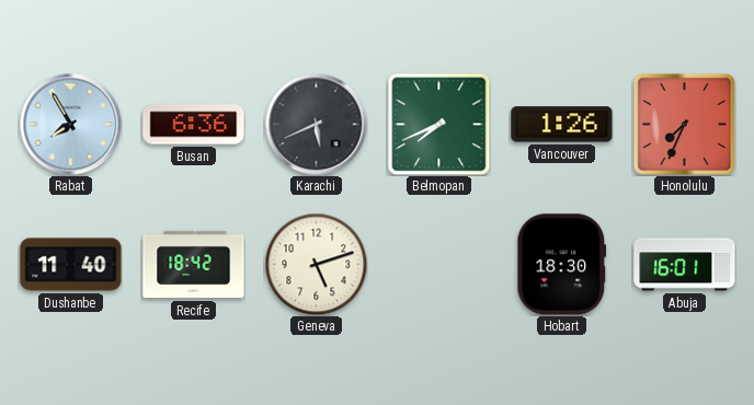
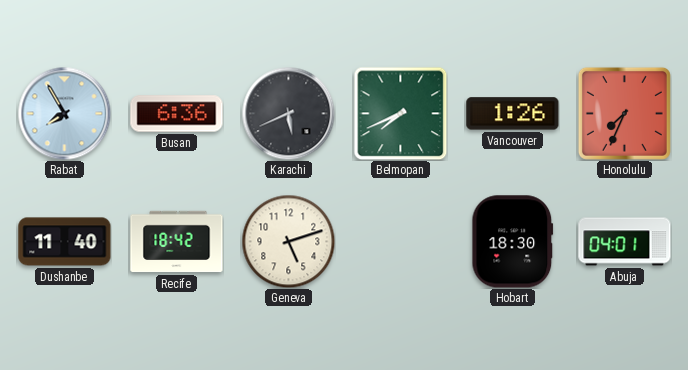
Abuja: 16:01 -> 04:01 (625, 242)
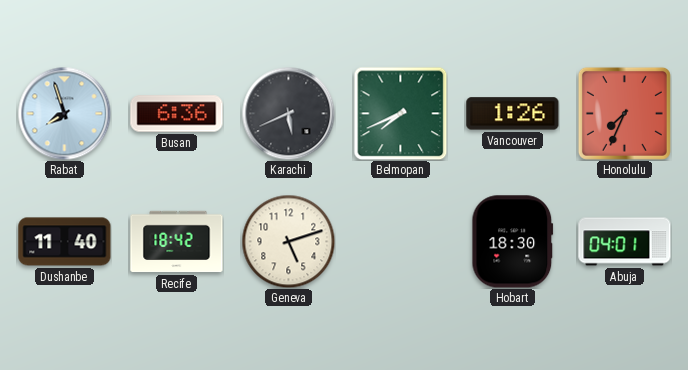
Rabat: 7:55 -> 7:57 (64, 113)
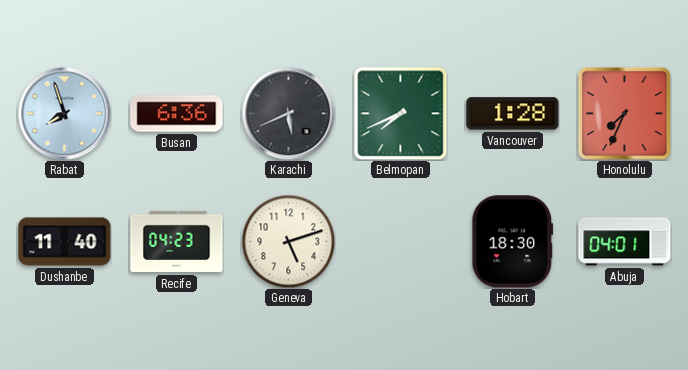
Vancouver: 1:26 -> 1:28 (513, 114)
Recife: 18:42 -> 04:23 (177, 242)
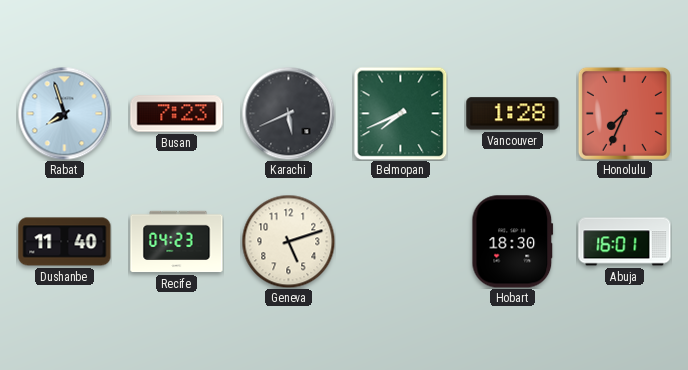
Busan: 6:36 -> 7:23 (177, 114)
Abuja: 04:01 -> 16:01 (625, 242)
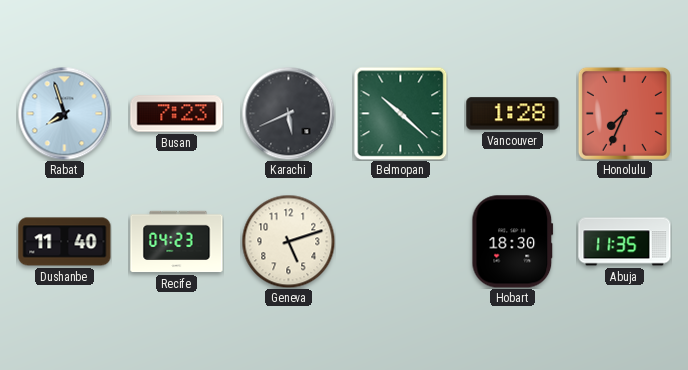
Belmopan: 7:41 -> 10:22 (400, 113)
Abuja: 16:01 -> 11:35 (625, 242)
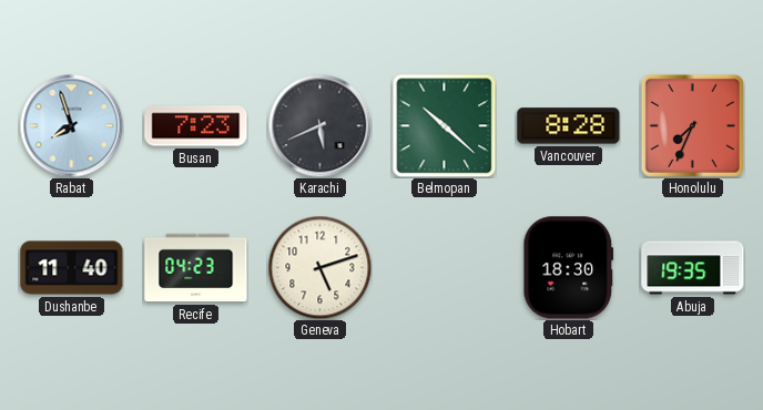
Vancouver: 1:28 -> 8:28 (569, 126)
Abuja: 11:35 -> 19:35 (693, 268)
